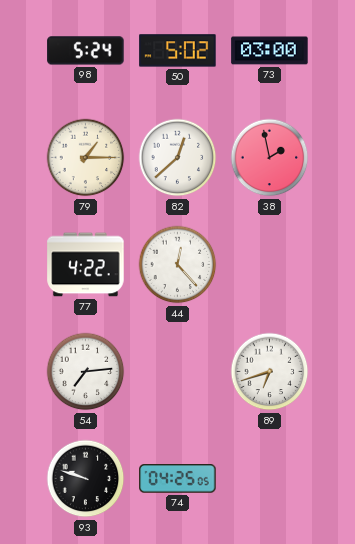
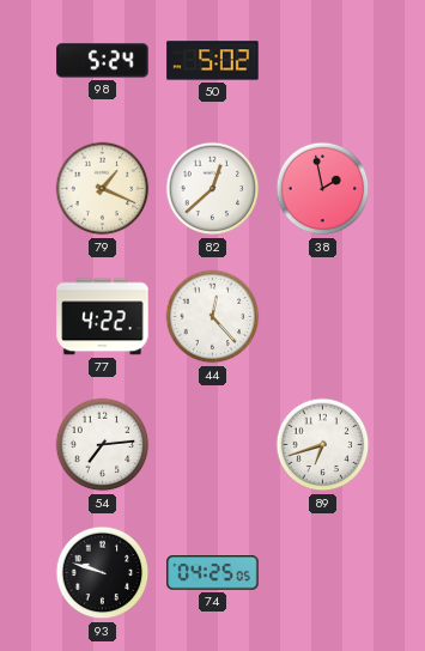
73: 03:00 -> none (270, 51)
79: 1:15 -> 1:19 (103, 189)
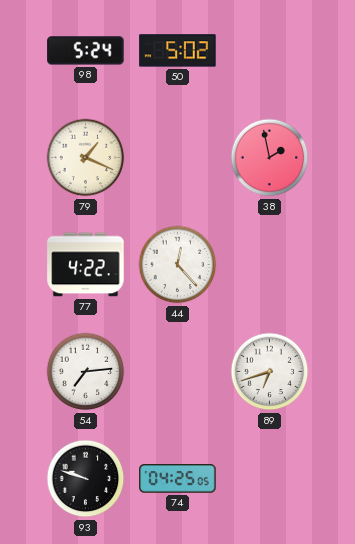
82: 12:38 -> none (213, 189)
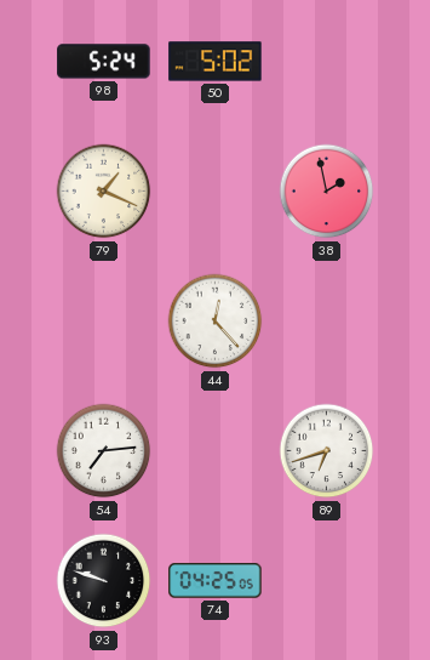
77: 4:22 -> none (86, 265)
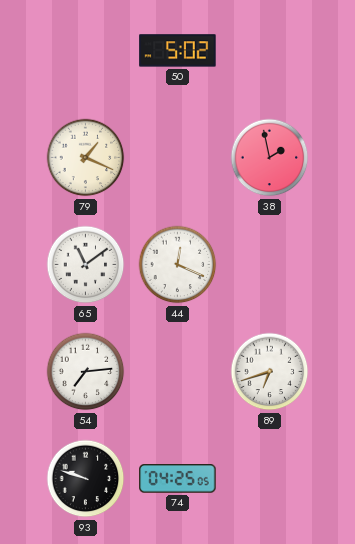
98: 5:24 -> none (104, 62)
65: none -> 11:09 (86, 265)
44: 12:23 -> 12:19 (178, 265)
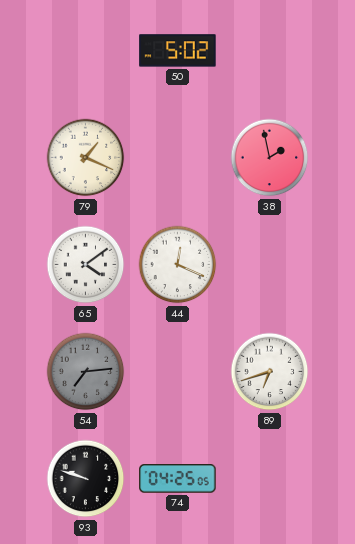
65: 11:09 -> 4:09 (86, 265)
54 dial: white -> grey (86, 372)
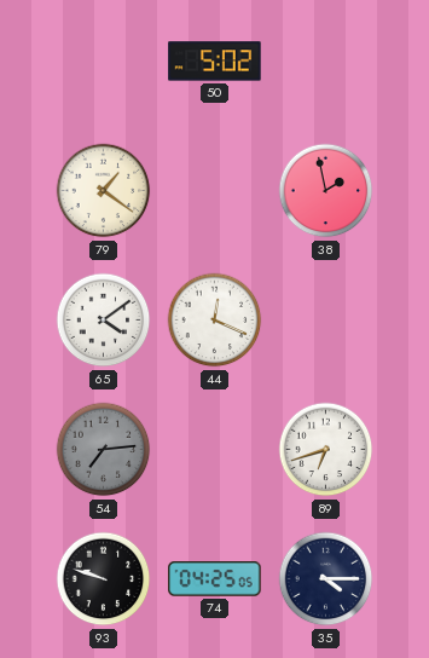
79: 1:19 -> 1:21 (104, 191)
35: none -> 4:15 (326, 579)
